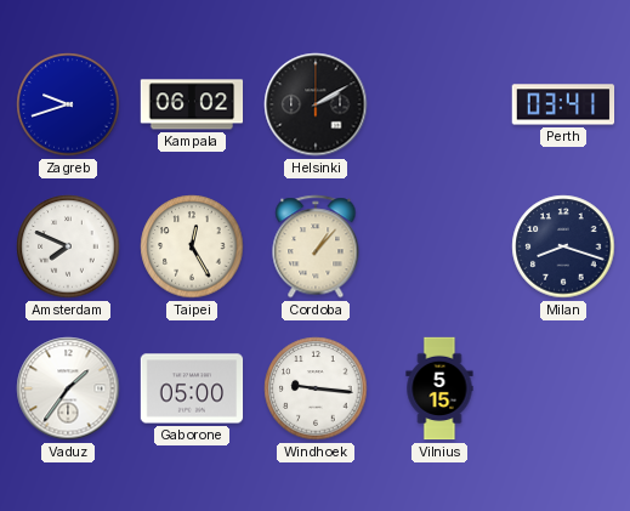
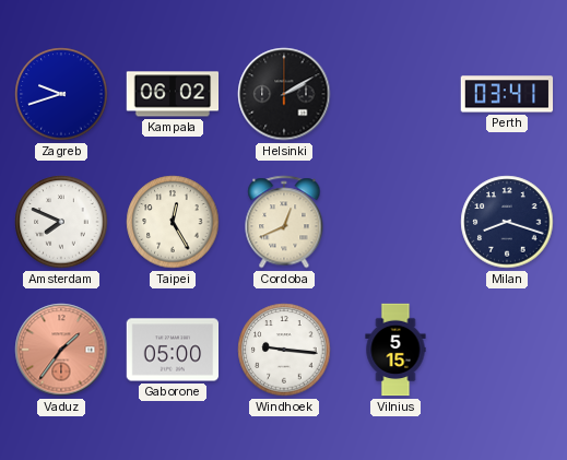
Cordoba: 1:07 -> 12:41 (284, 222)
Vaduz dial: white -> salmon (61, 350)
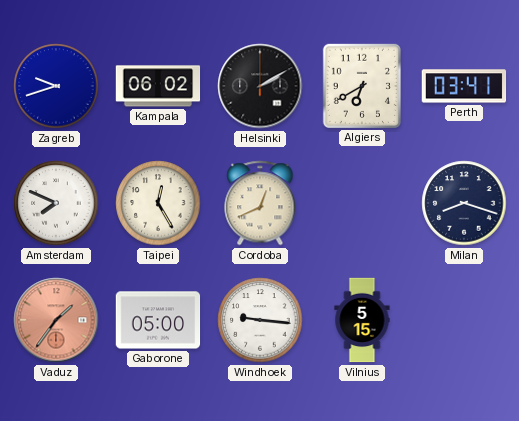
Algiers: none -> 6:40 (362, 85)
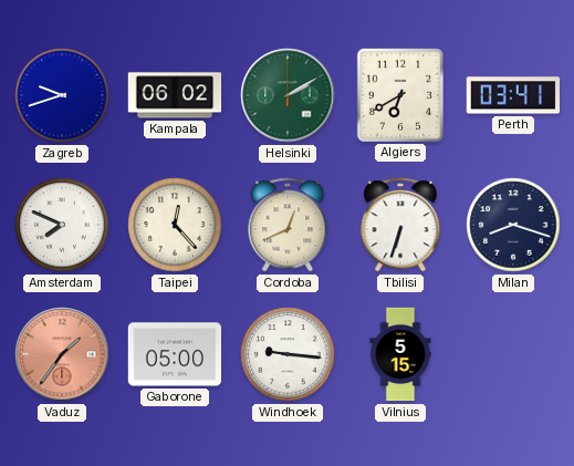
Helsinki dial: black -> green (288, 95)
Taipei: 12:25 -> 12:23 (175, 225)
Tbilisi: none -> 6:33 (400, 225)
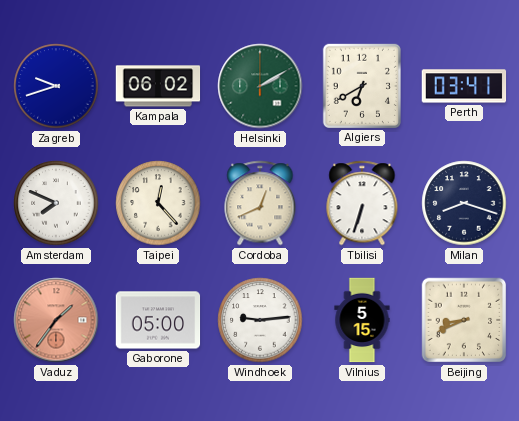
Windhoek: 9:16 -> 9:14 (260, 320)
Beijing: none -> 8:41 (464, 320)
